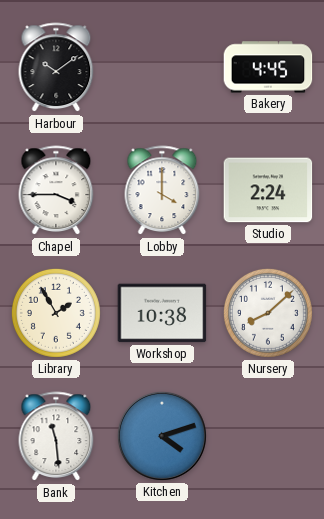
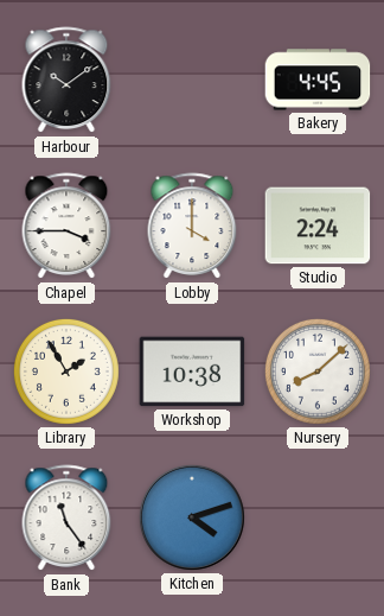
Bank: 11:29 -> 11:24 (66, 519)
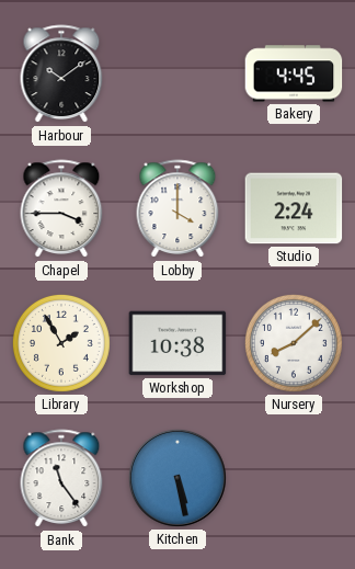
Kitchen: 4:12 -> 5:28 (177, 478)
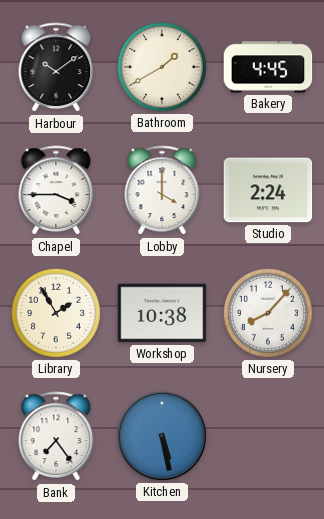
Bathroom: none -> 1:40 (162, 67)
Nursery: 8:08 -> 8:07 (268, 313)
Bank: 11:24 -> 7:24 (56, 437)
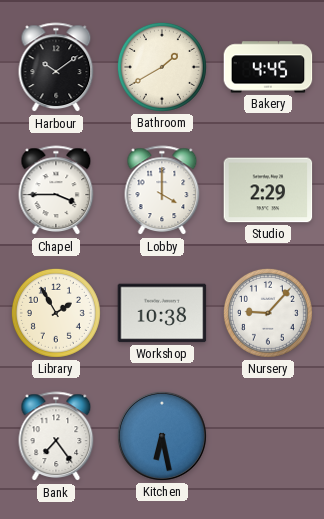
Studio: 2:24 -> 2:29 (268, 190)
Nursery: 8:07 -> 9:07 (268, 313)
Kitchen: 5:28 -> 6:28 (162, 436)
